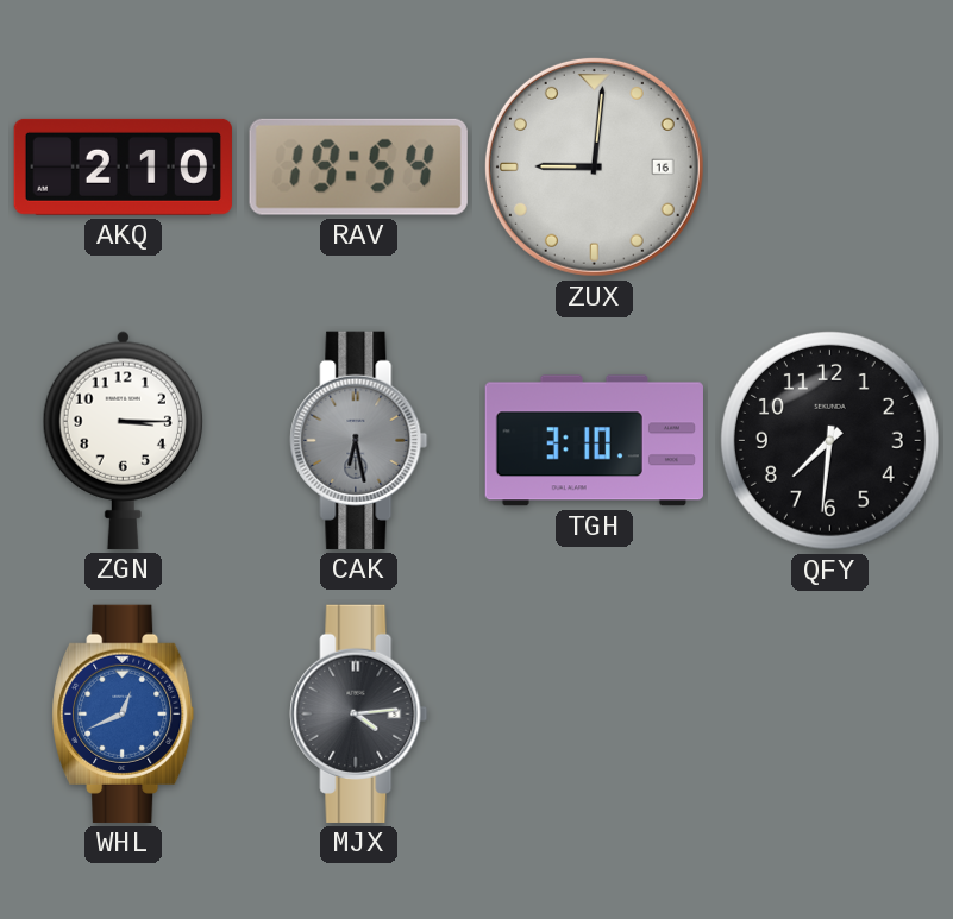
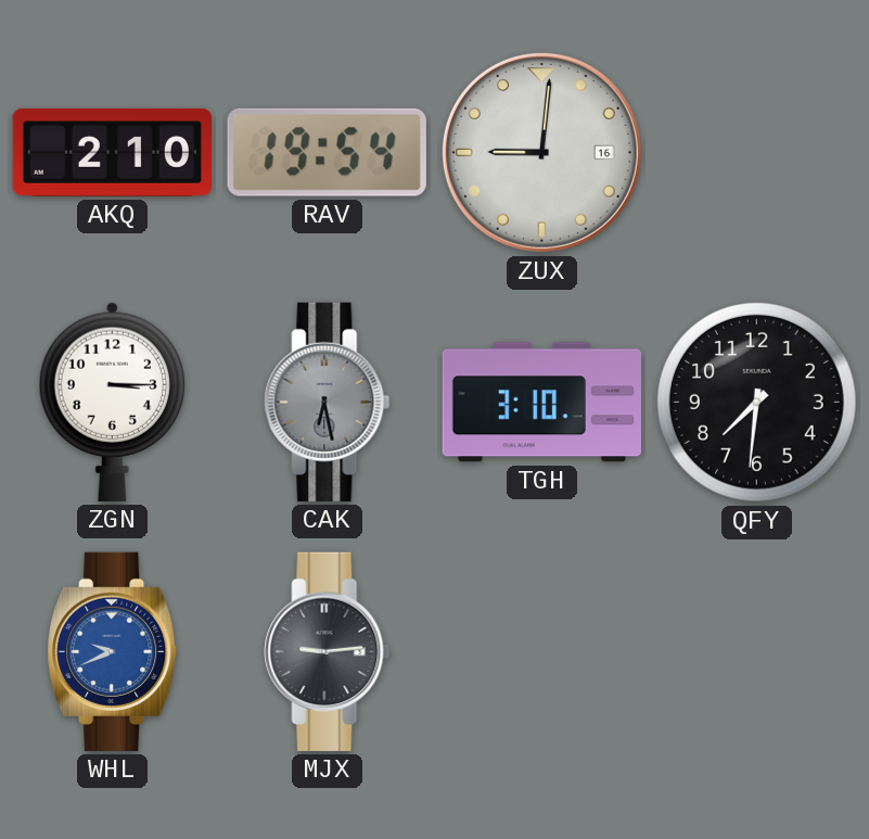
WHL: 12:41 -> 9:41 (113, 651)
MJX: 4:14 -> 9:14 (328, 651)
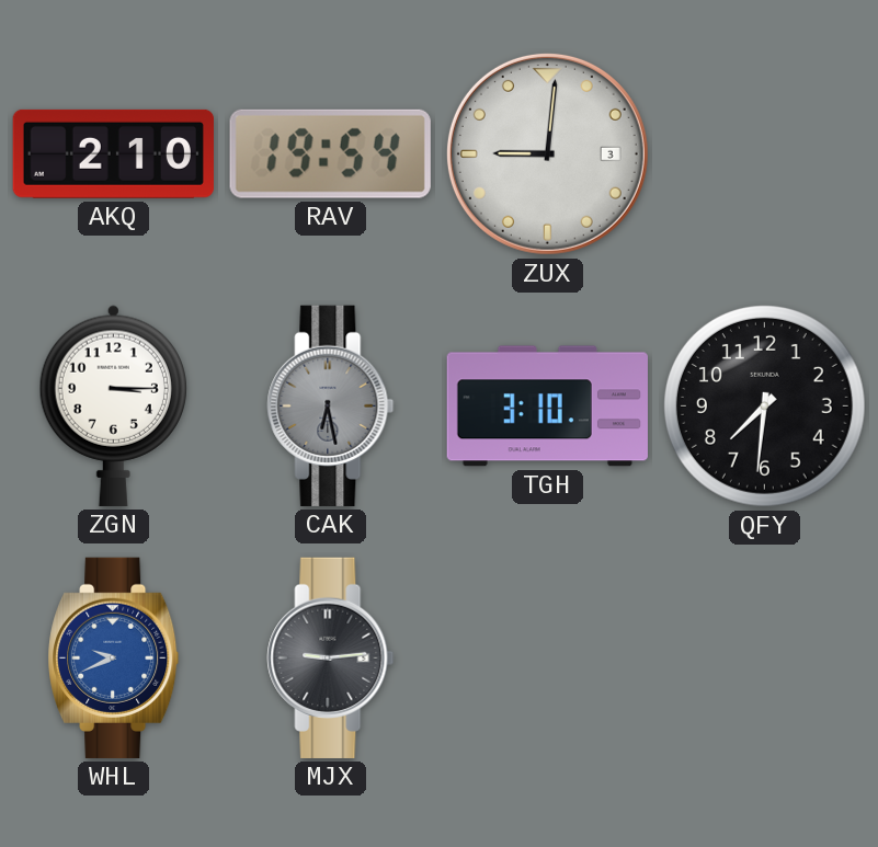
ZUX date: 16 -> 3 (547, 153)
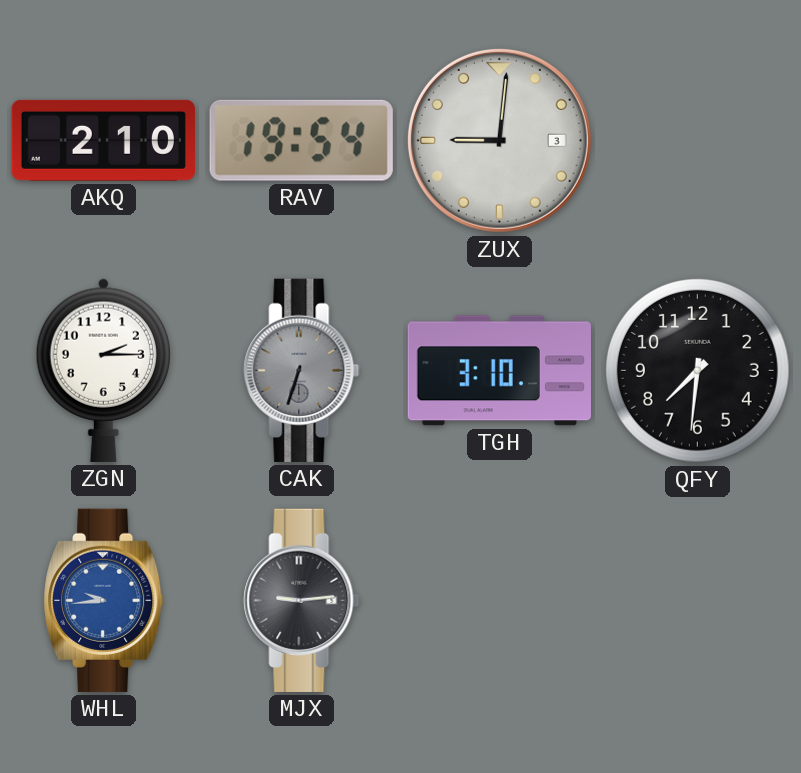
ZGN: 3:15 -> 2:15 (103, 370)
CAK: 6:28 -> 6:33 (302, 370)
WHL: 9:41 -> 9:44 (104, 600)
